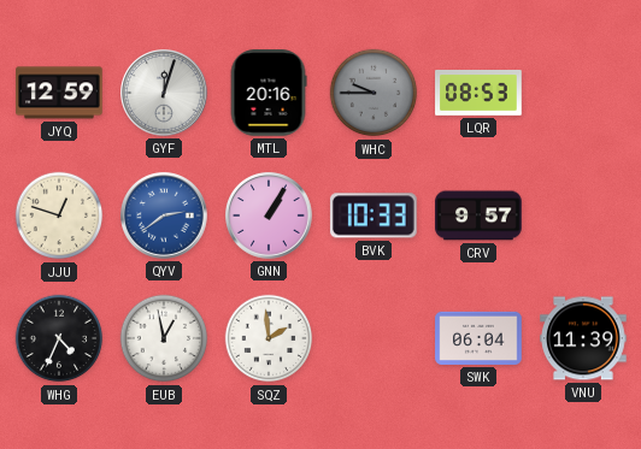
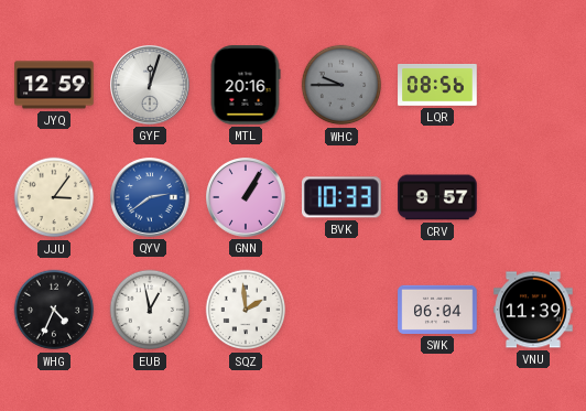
LQR: 08:53 -> 08:56 (437, 86)
JJU: 12:48 -> 3:06 (54, 197)
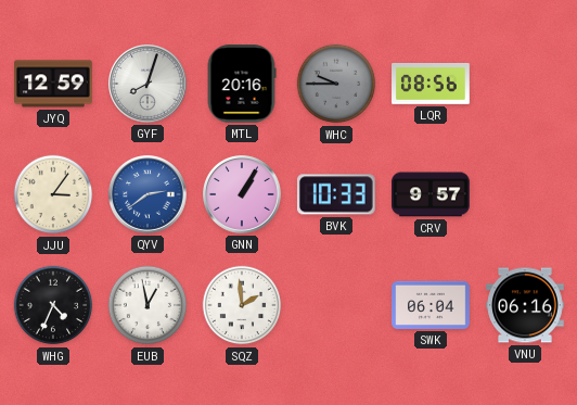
GYF: 12:03 -> 8:03 (149, 85)
VNU: 11:39 -> 06:16 (525, 305)
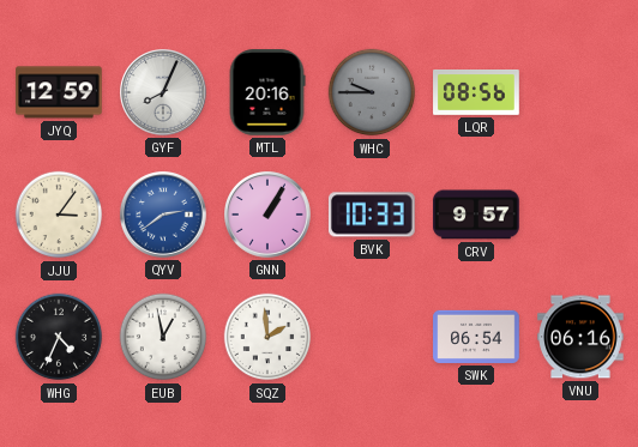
GYF: 8:03 -> 8:04 (164, 93)
SWK: 06:04 -> 06:54 (476, 337)
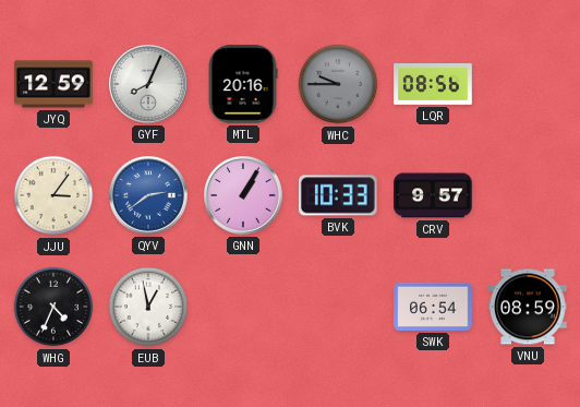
SQZ: 1:59 -> none (267, 337)
VNU: 06:16 -> 08:59 (528, 307)
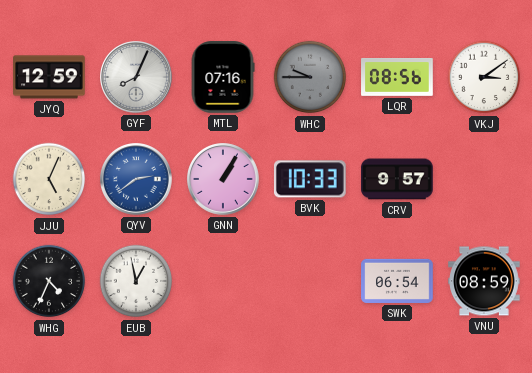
MTL: 20:16 -> 07:16 (223, 77)
VKJ: none -> 3:09 (484, 77)
JJU: 3:06 -> 5:04 (49, 179)
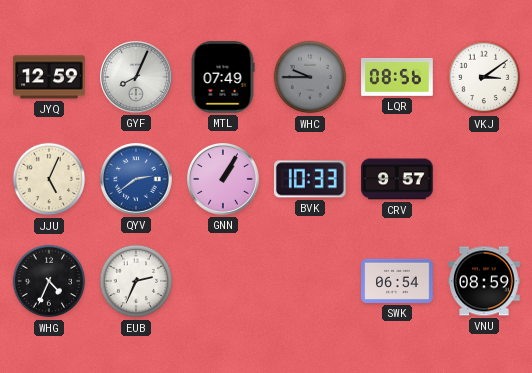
MTL: 07:16 -> 07:49 (223, 77)
EUB: 12:58 -> 2:34 (136, 281)
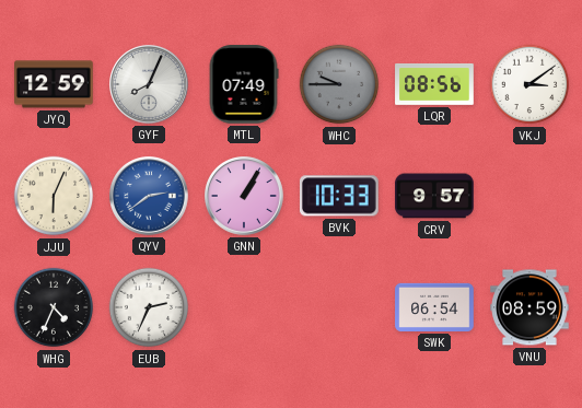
JJU: 5:04 -> 6:04 (54, 196)
